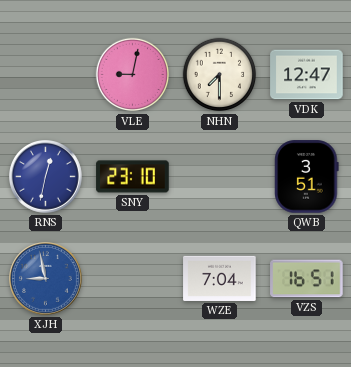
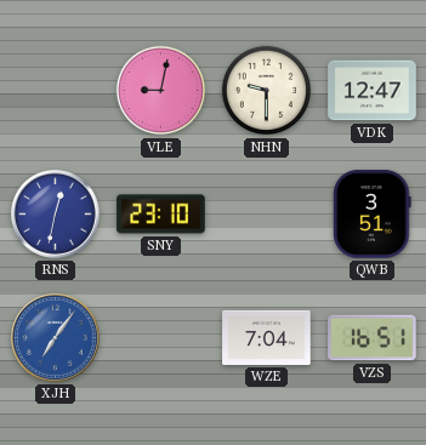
NHN: 7:30 -> 9:30 (267, 91)
XJH: 8:58 -> 7:06 (56, 338)
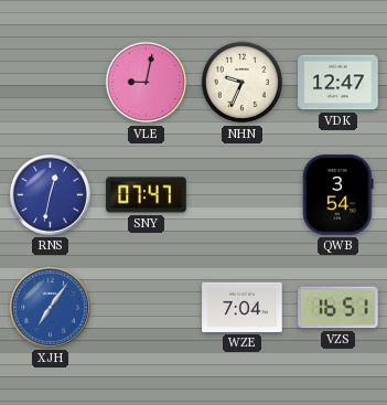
NHN: 9:30 -> 9:34 (243, 83)
SNY: 23:10 -> 07:47 (147, 195)
QWB: 3:51 -> 3:54 (338, 195)
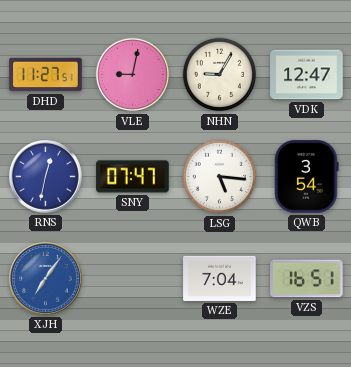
DHD: none -> 11:27 (46, 75)
NHN: 9:34 -> 9:05 (220, 75)
LSG: none -> 5:16 (220, 177)
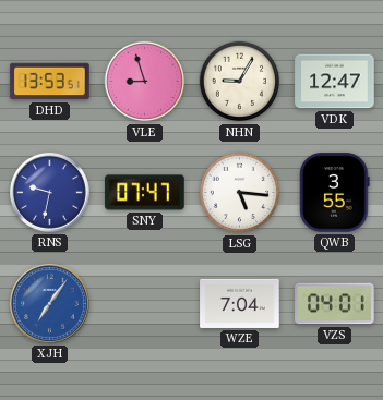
DHD: 11:27 -> 13:53 (50, 82)
VLE: 9:02 -> 8:57 (145, 82)
RNS: 12:32 -> 9:32 (50, 193)
QWB: 3:54 -> 3:55 (335, 193)
VZS: 16:51 -> 04:01 (335, 304)
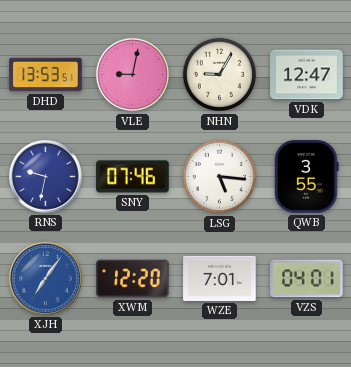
VLE: 8:57 -> 9:02 (133, 75)
SNY: 07:47 -> 07:46 (133, 177)
XWM: none -> 12:20 (133, 279)
WZE: 7:04 -> 7:01 (220, 278)
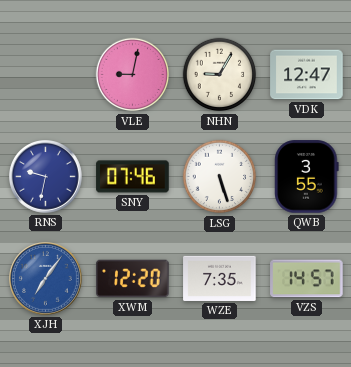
DHD: 13:53 -> none (46, 75)
LSG: 5:16 -> 5:27 (220, 177)
WZE: 7:01 -> 7:35 (220, 278)
VZS: 04:01 -> 14:57 (307, 279)
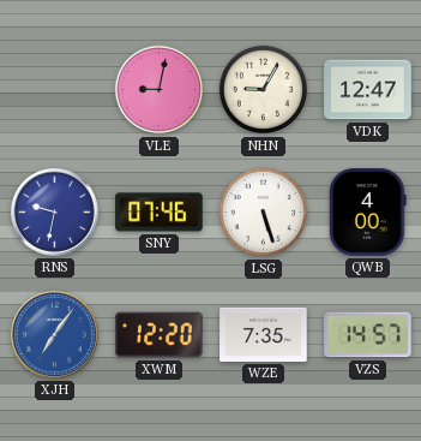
QWB: 3:55 -> 4:00 (368, 213)
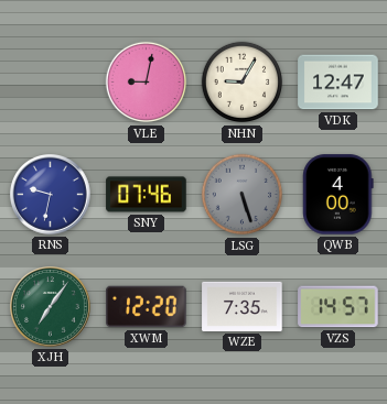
LSG dial: white -> grey (243, 195)
XJH dial: blue -> green (51, 307)
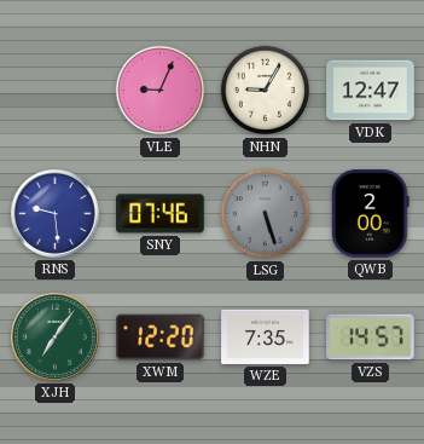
VLE: 9:02 -> 9:04 (161, 91)
RNS: 9:32 -> 9:29 (56, 214)
QWB: 4:00 -> 2:00 (371, 214)
